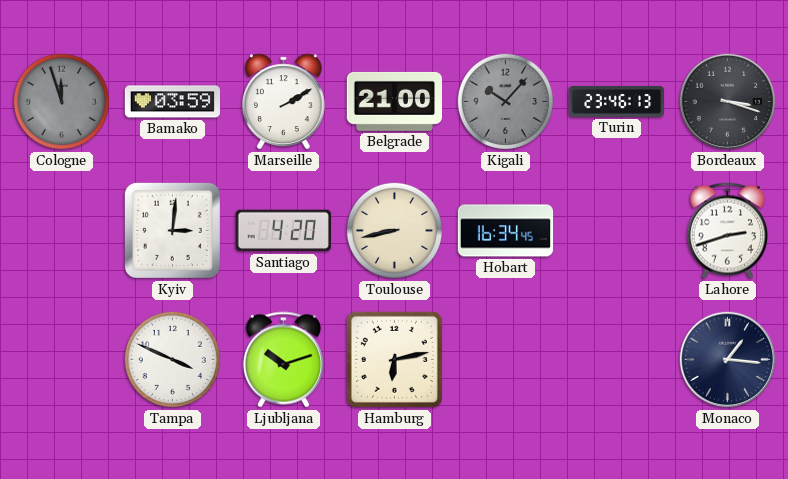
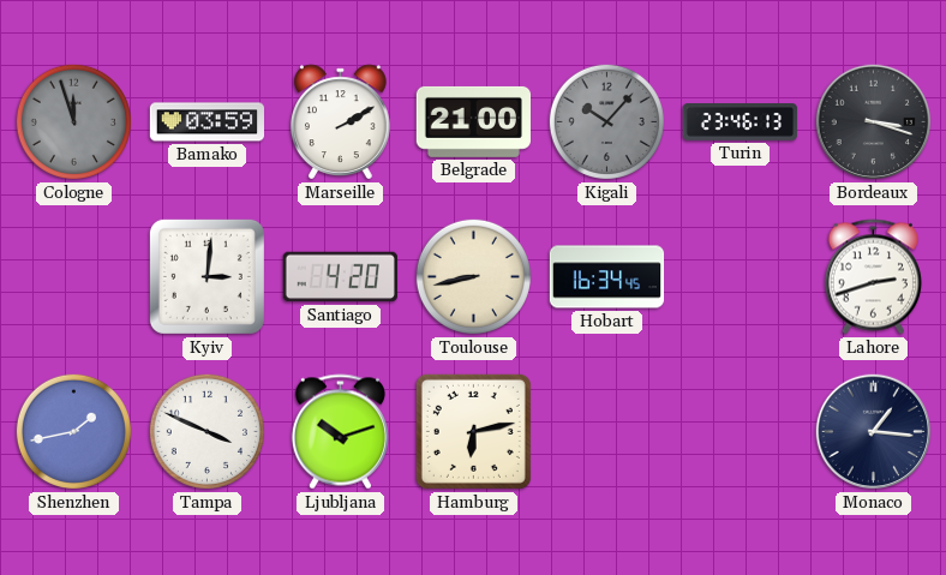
Shenzhen: none -> 1:43 (73, 431)
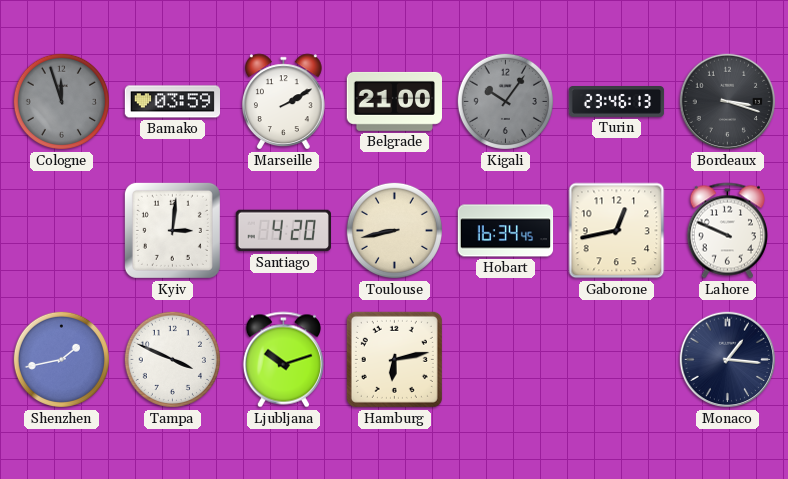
Kigali: 10:07 -> 10:06 (505, 101)
Gaborone: none -> 12:43 (617, 231)
Lahore: 2:42 -> 9:49 (727, 231)
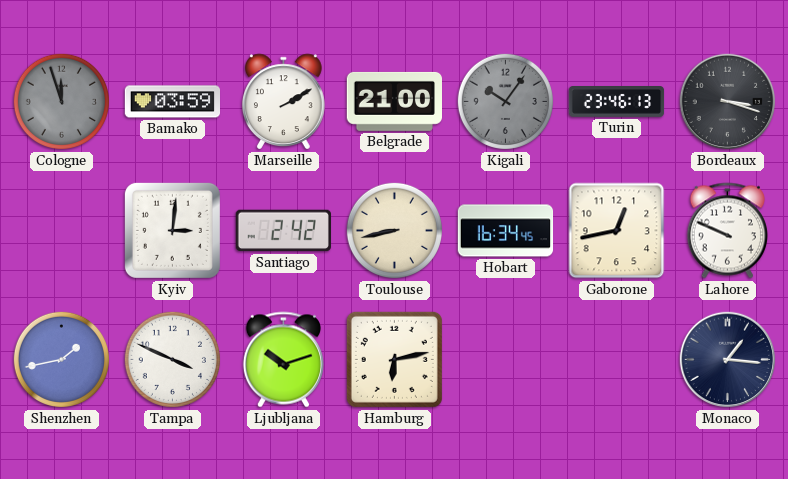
Santiago: 4:20 -> 2:42 (283, 231)
